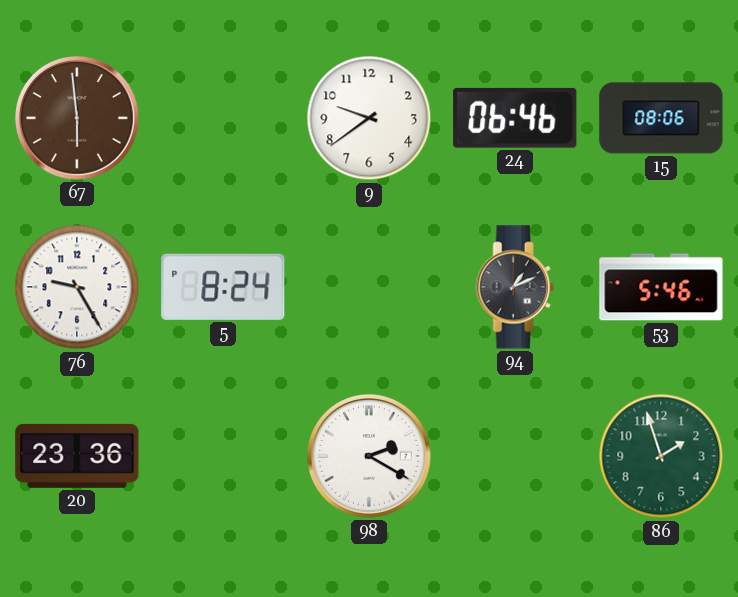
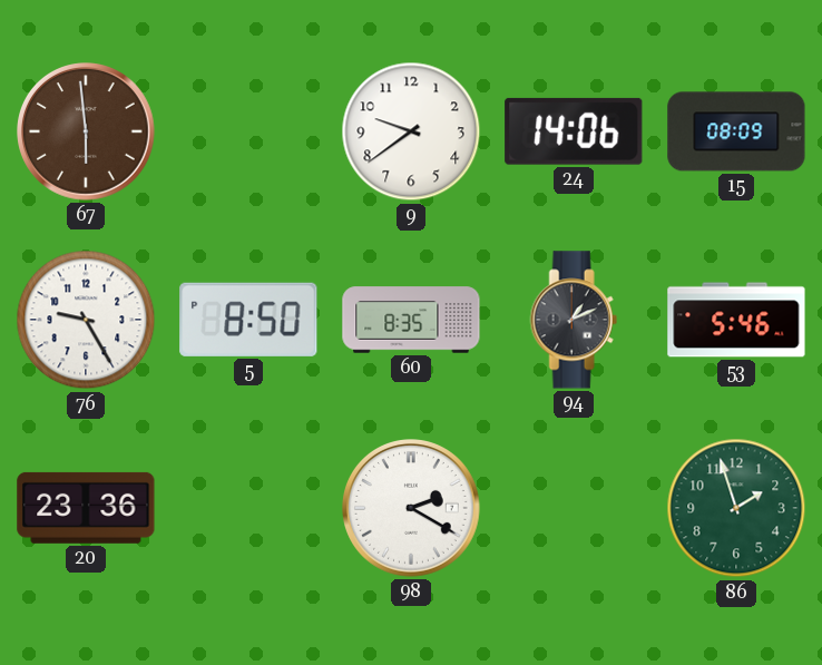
24: 06:46 -> 14:06 (574, 131)
15: 08:06 -> 08:09 (736, 131)
5: 8:24 -> 8:50 (248, 320)
60: none -> 8:35 (411, 320)
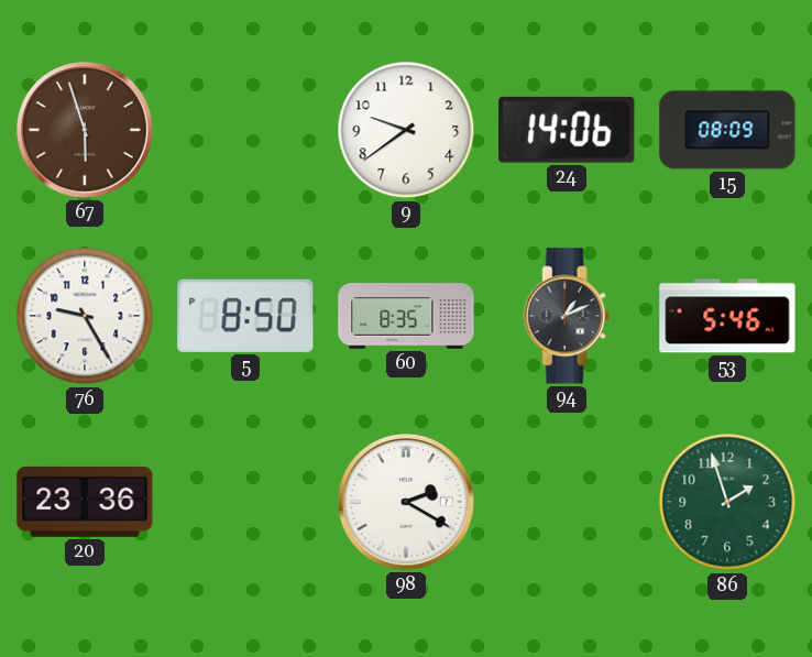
67: 5:59 -> 5:57 (86, 131)
